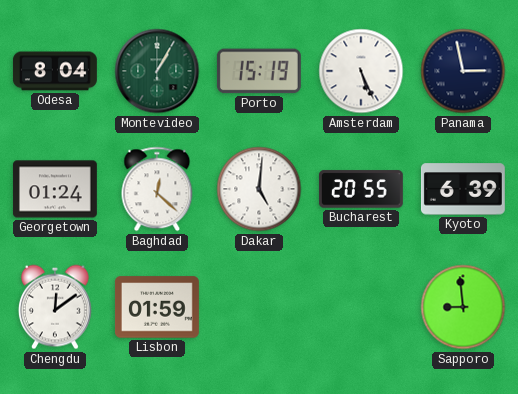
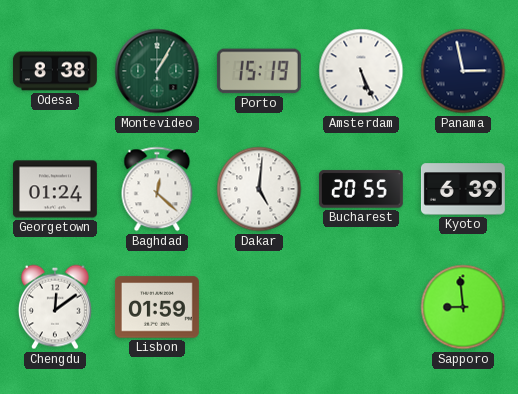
Odesa: 8:04 -> 8:38 (55, 71)
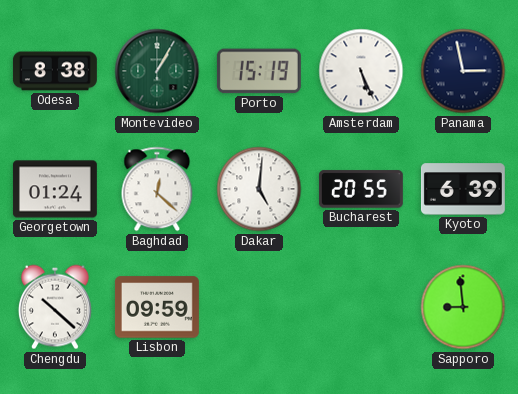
Chengdu: 12:09 -> 10:22 (55, 307)
Lisbon: 01:59 -> 09:59 (157, 307)
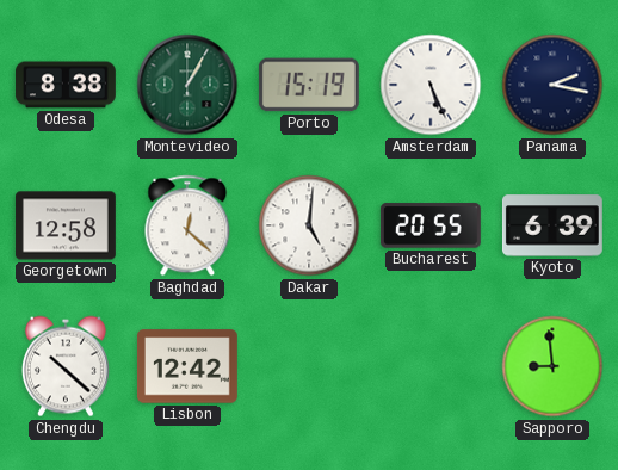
Panama: 2:58 -> 2:17 (552, 85)
Georgetown: 01:24 -> 12:58 (66, 225)
Lisbon: 09:59 -> 12:42 (187, 366)
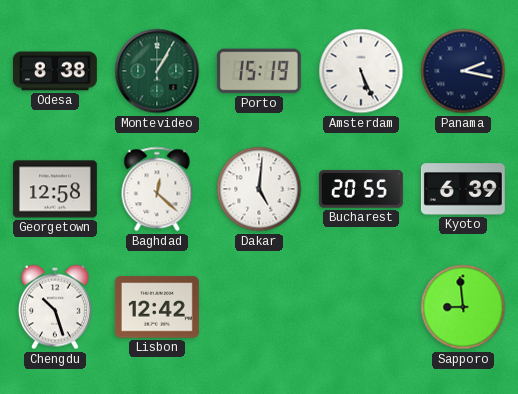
Chengdu: 10:22 -> 10:27 (55, 307)
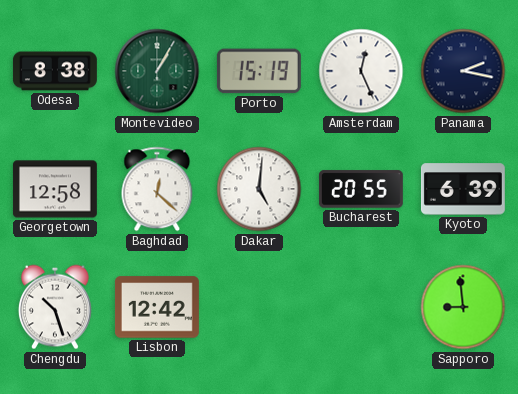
Amsterdam: 5:26 -> 12:26 (361, 71)
